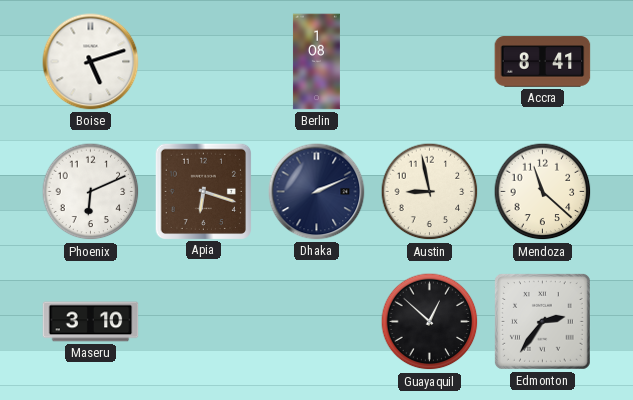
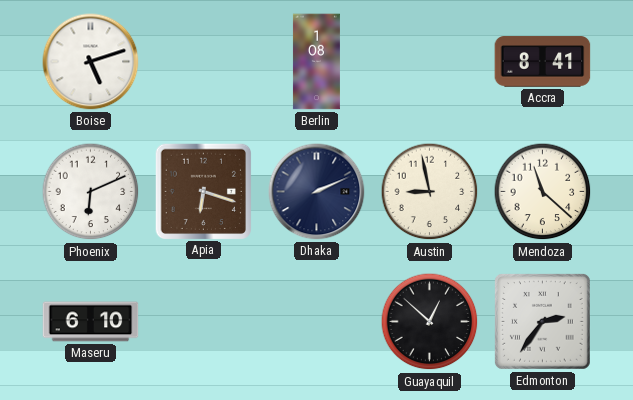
Maseru: 3:10 -> 6:10 (91, 322)
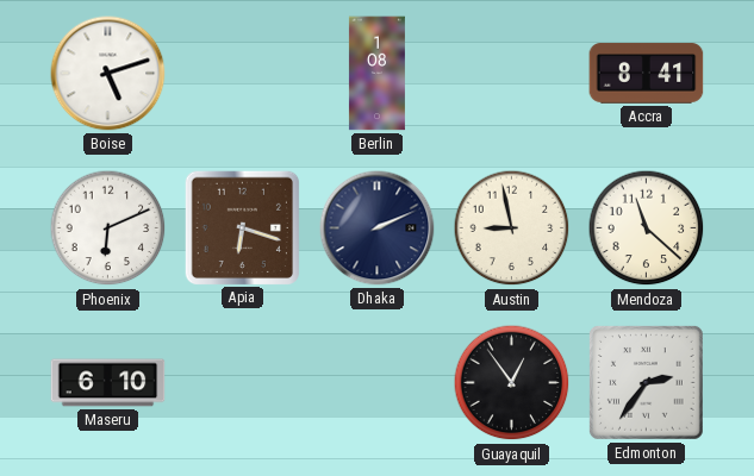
Guayaquil: 12:52 -> 12:54 (512, 383)
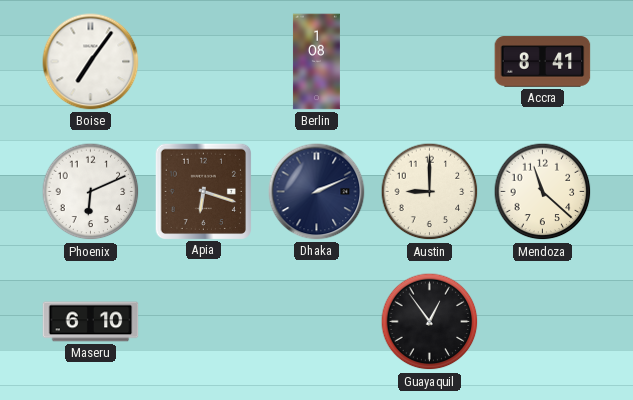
Boise: 5:12 -> 7:06 (91, 62)
Austin: 8:58 -> 9:00 (430, 192)
Edmonton: 2:36 -> none (646, 382)
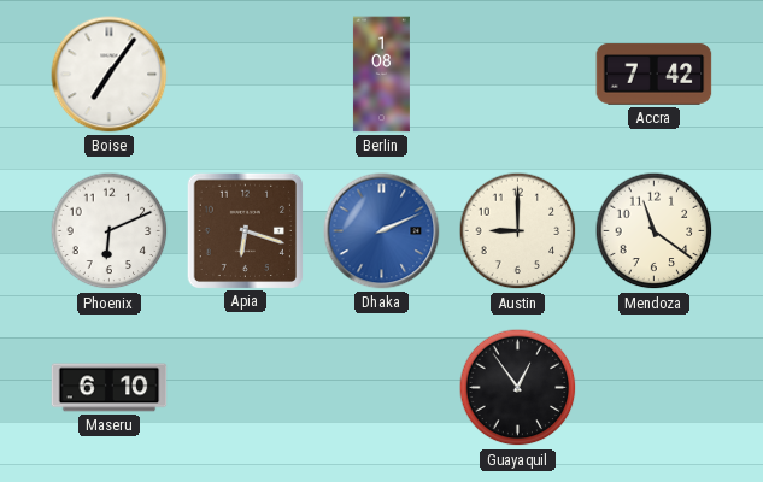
Accra: 8:41 -> 7:42 (655, 75)
Dhaka dial: navy -> blue (382, 231)
Mendoza: 11:22 -> 11:21 (655, 231)
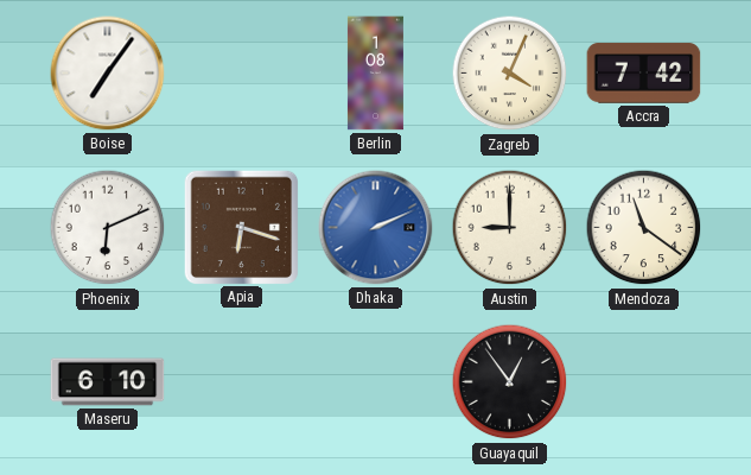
Zagreb: none -> 4:04 (510, 74)
